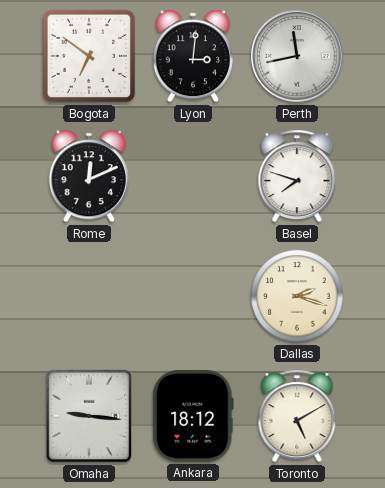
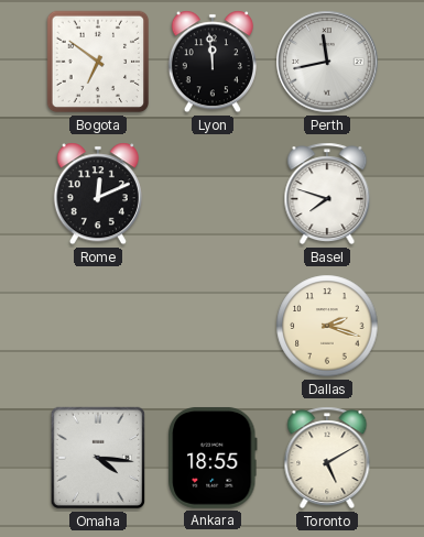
Lyon: 3:01 -> 11:59 (213, 62)
Omaha: 9:16 -> 4:16 (98, 458)
Ankara: 18:12 -> 18:55 (213, 458)
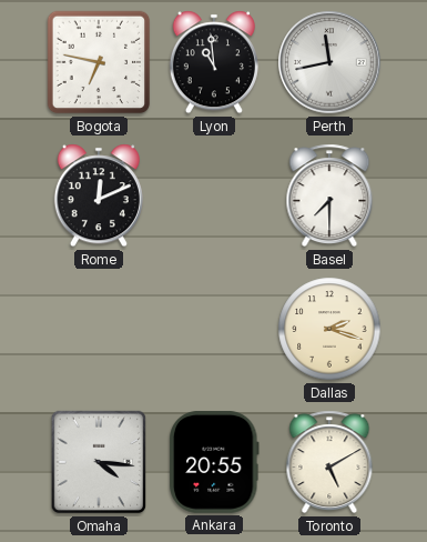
Bogota: 6:51 -> 6:47 (99, 62)
Lyon: 11:59 -> 10:59 (214, 62)
Basel: 7:48 -> 7:30 (329, 195)
Ankara: 18:55 -> 20:55 (214, 462)
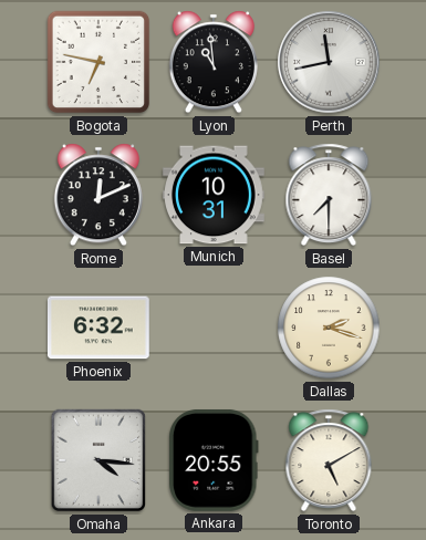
Munich: none -> 10:31 (215, 195)
Phoenix: none -> 6:32 (98, 328)
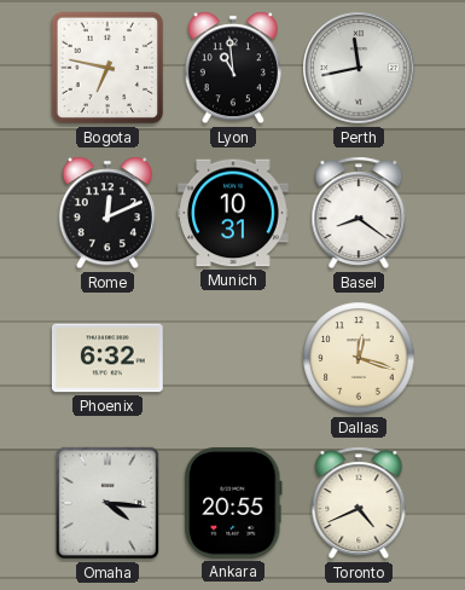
Basel: 7:30 -> 8:21 (359, 213)
Dallas: 2:18 -> 12:18 (359, 358)
Toronto: 5:10 -> 4:41 (359, 503)
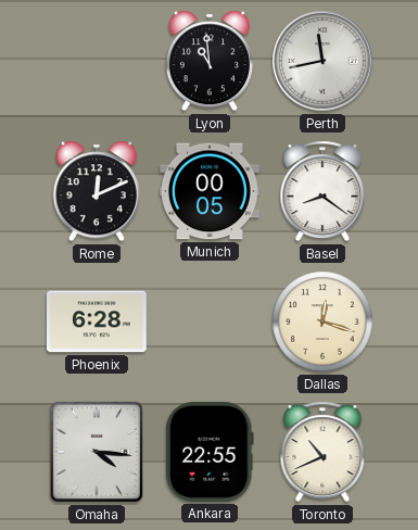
Bogota: 6:47 -> none (107, 68)
Munich: 10:31 -> 00:05 (211, 191)
Phoenix: 6:32 -> 6:28 (97, 321)
Ankara: 20:55 -> 22:55 (210, 452)
Toronto: 4:41 -> 10:41 (322, 452)
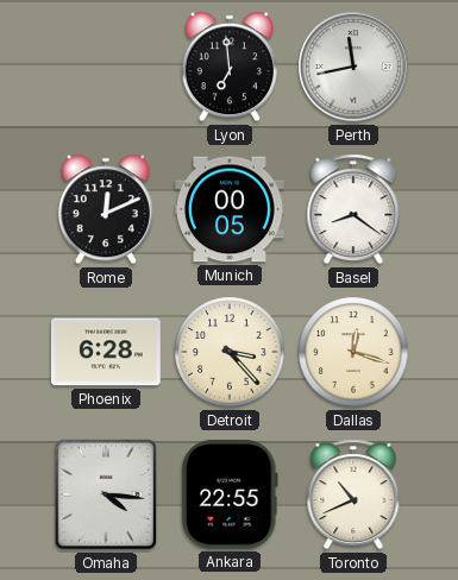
Lyon: 10:59 -> 6:59 (230, 67)
Detroit: none -> 3:23 (230, 352)
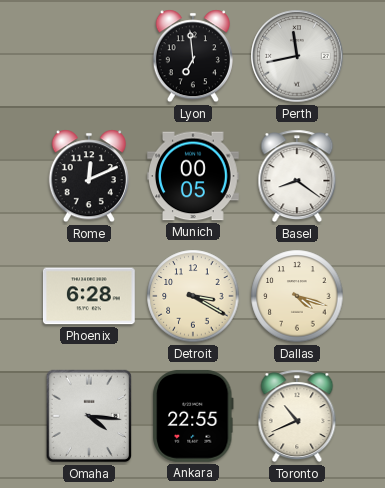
Detroit: 3:23 -> 3:20 (193, 296)
Dallas: 12:18 -> 4:18 (297, 296)
